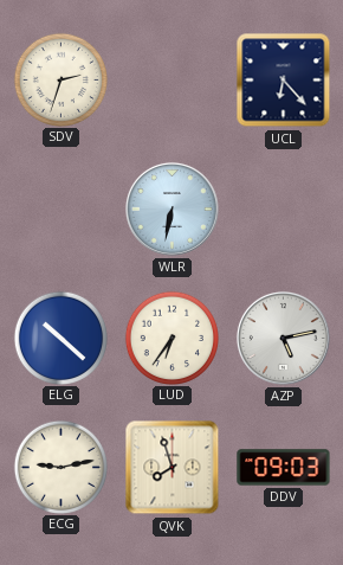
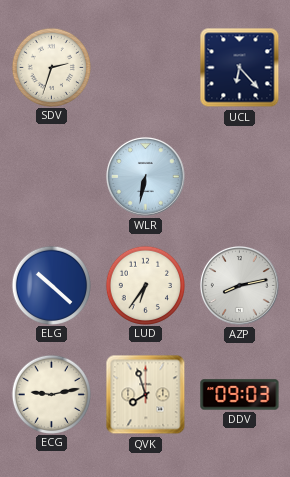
AZP: 5:13 -> 8:13 (239, 285)
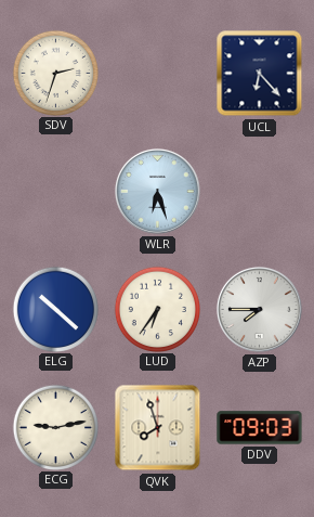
WLR: 6:32 -> 6:27 (157, 191)
AZP: 8:13 -> 7:45 (259, 309)
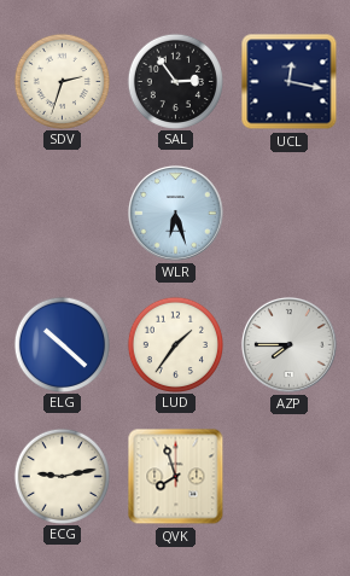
SAL: none -> 2:54 (175, 81)
UCL: 6:23 -> 12:17 (290, 82)
LUD: 6:36 -> 1:36 (175, 344)
DDV: 09:03 -> none (260, 428)
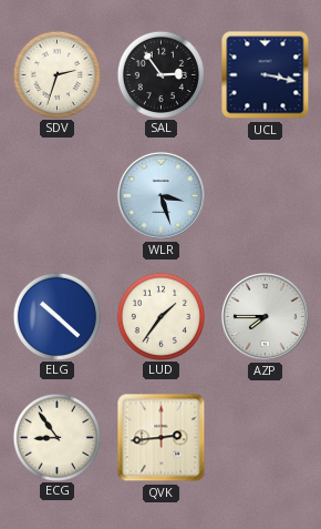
UCL: 12:17 -> 3:17 (266, 75)
WLR: 6:27 -> 3:27 (161, 195)
ECG: 9:13 -> 8:54 (56, 437)
QVK: 7:57 -> 2:44 (162, 438)
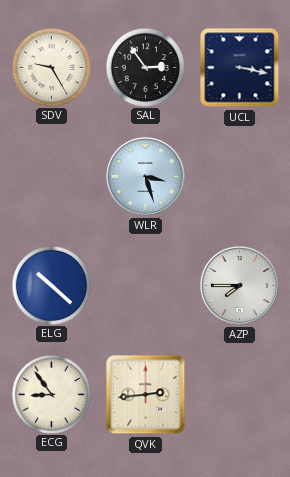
SDV: 2:33 -> 9:25 (51, 67)
LUD: 1:36 -> none (161, 316)
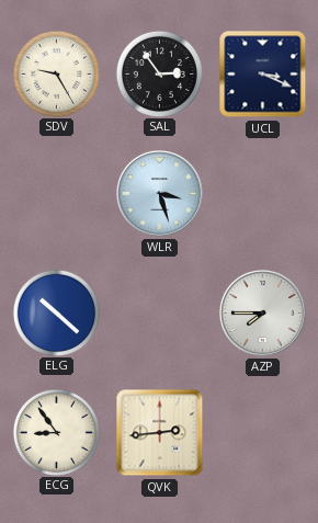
UCL: 3:17 -> 3:19 (263, 75)
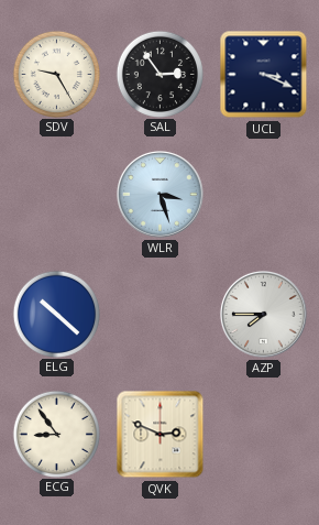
QVK: 2:44 -> 2:49 (161, 435)
